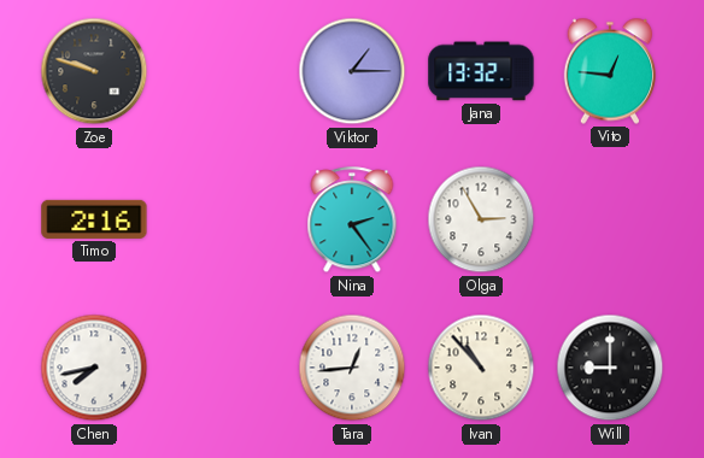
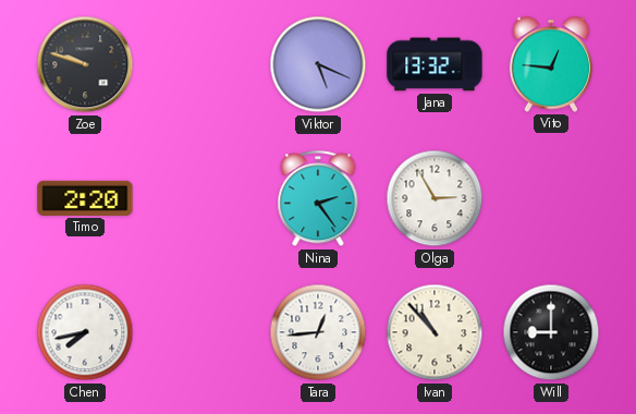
Viktor: 1:15 -> 5:19 (318, 64)
Timo: 2:16 -> 2:20 (85, 198)
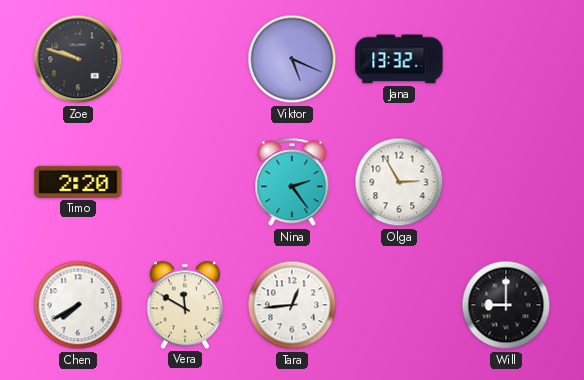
Vito: 12:46 -> none (551, 64)
Chen: 7:43 -> 7:40 (78, 305)
Vera: none -> 11:50 (185, 305)
Ivan: 10:53 -> none (435, 332)
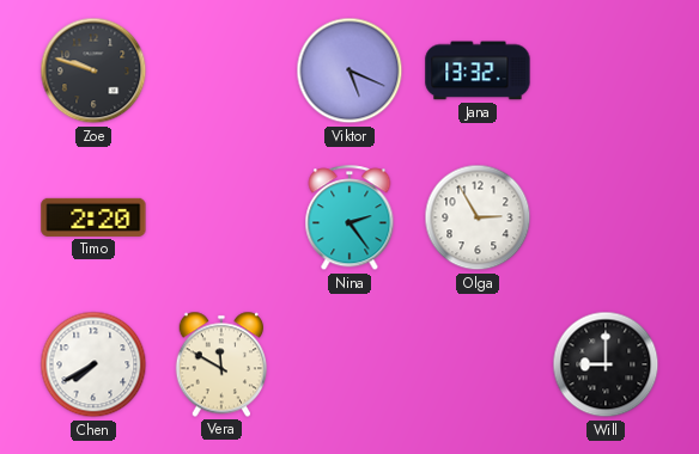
Tara: 12:44 -> none (292, 305)
